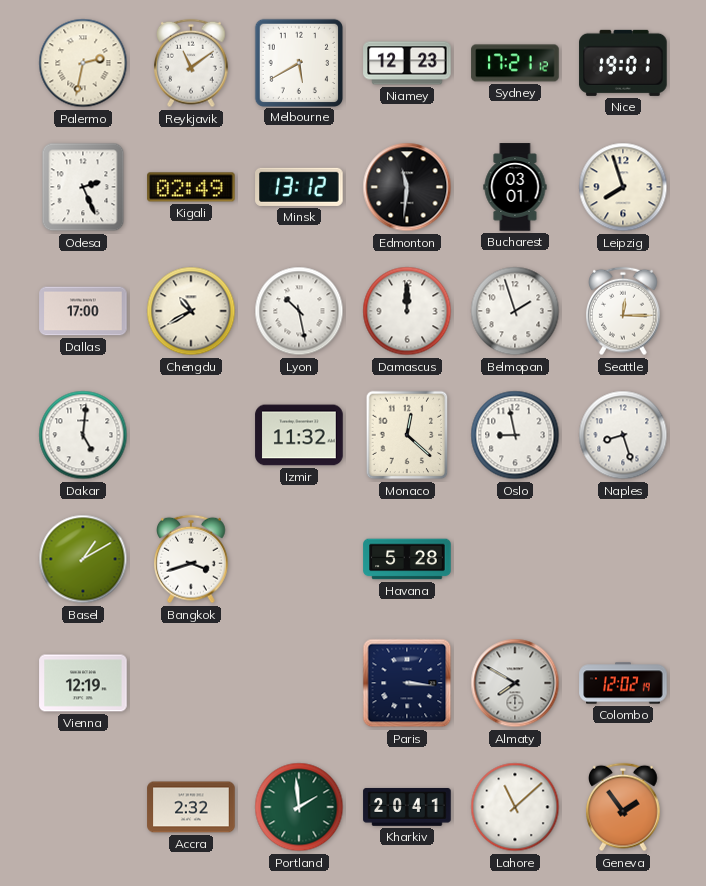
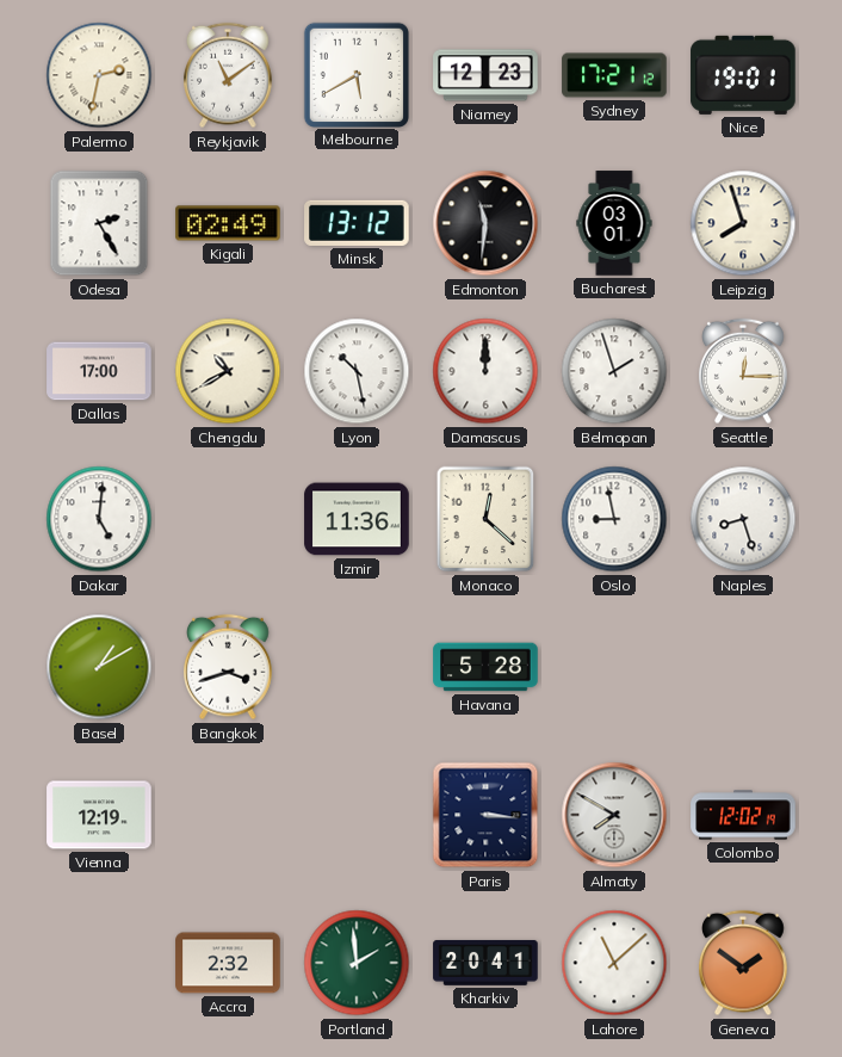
Odesa: 2:26 -> 2:25 (99, 223)
Izmir: 11:32 -> 11:36 (357, 519)
Geneva: 1:54 -> 1:51 (744, 963)
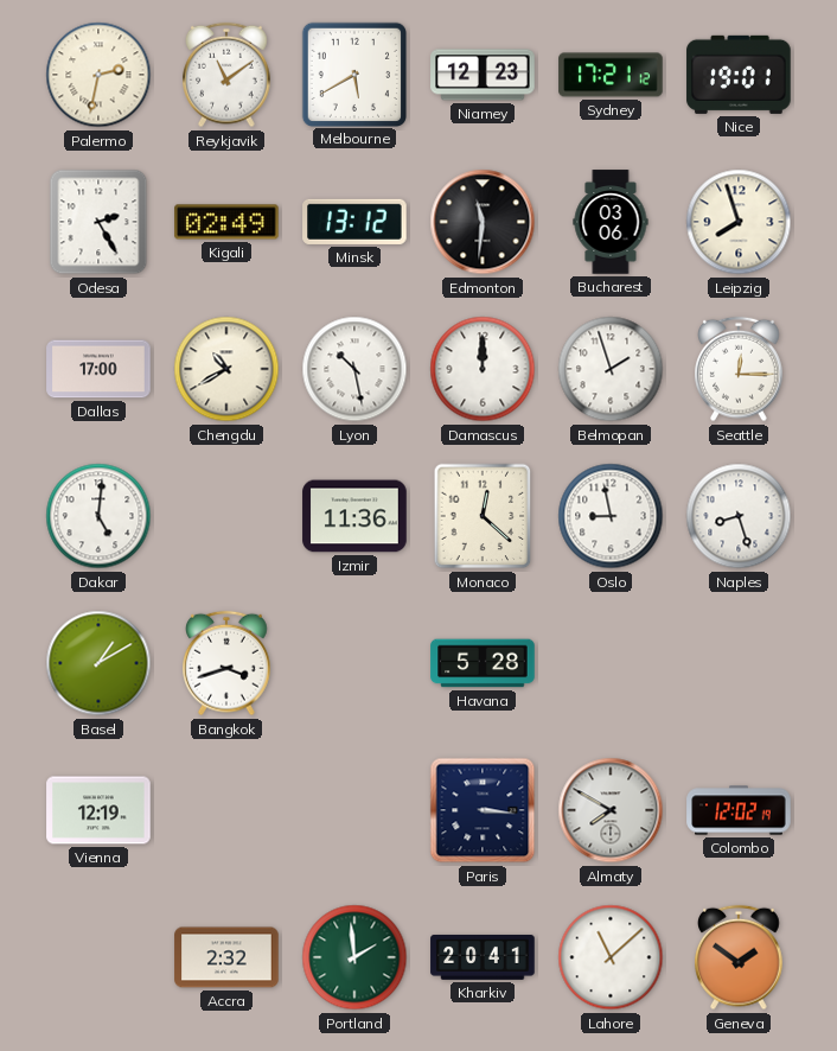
Bucharest: 03:01 -> 03:06 (611, 222)
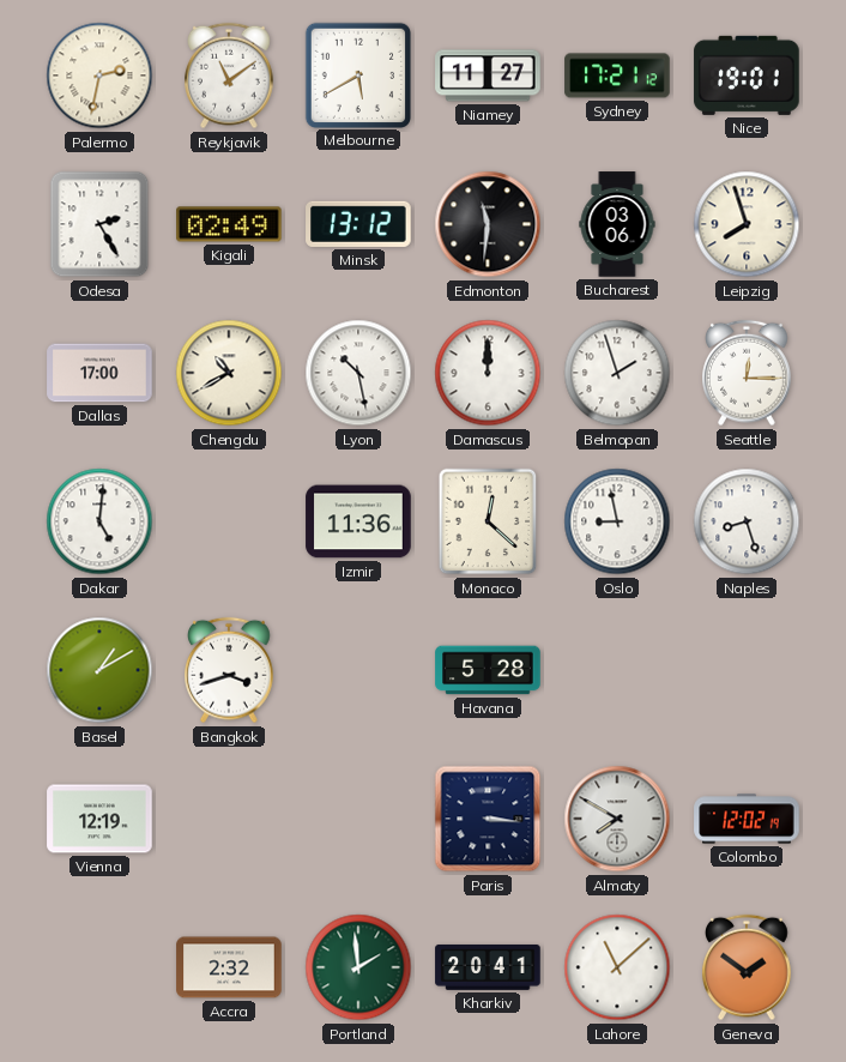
Niamey: 12:23 -> 11:27 (488, 76)
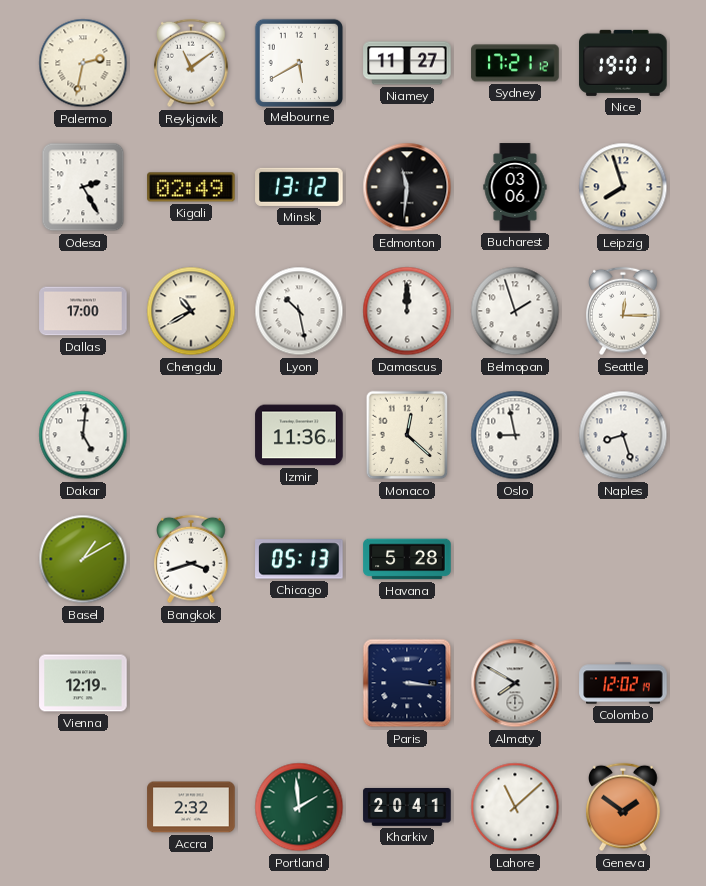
Chicago: none -> 05:13 (299, 559)
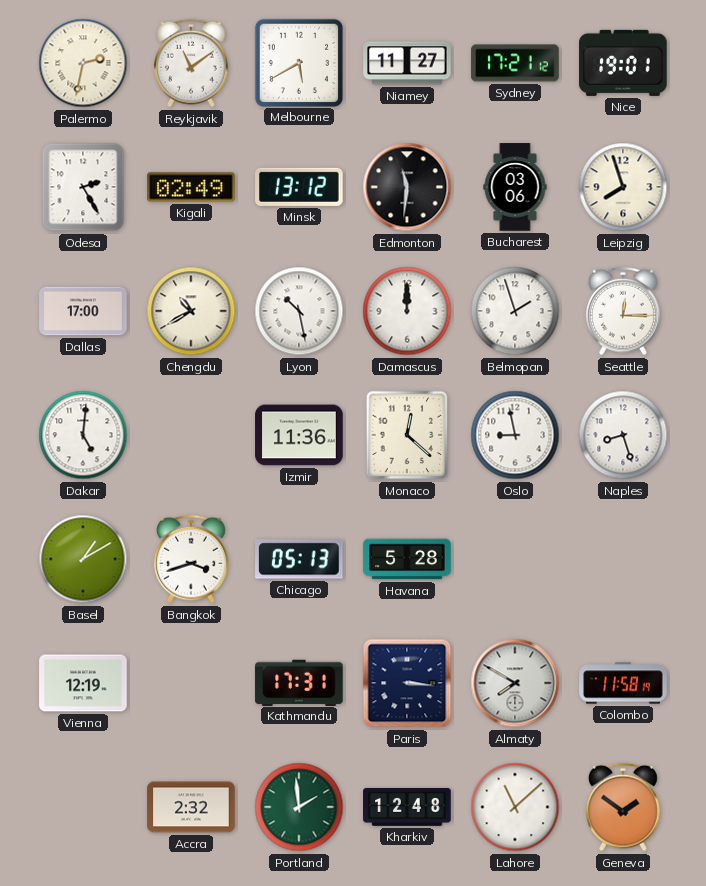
Kathmandu: none -> 17:31 (299, 682)
Colombo: 12:02 -> 11:58 (623, 683)
Kharkiv: 20:41 -> 12:48 (407, 807)
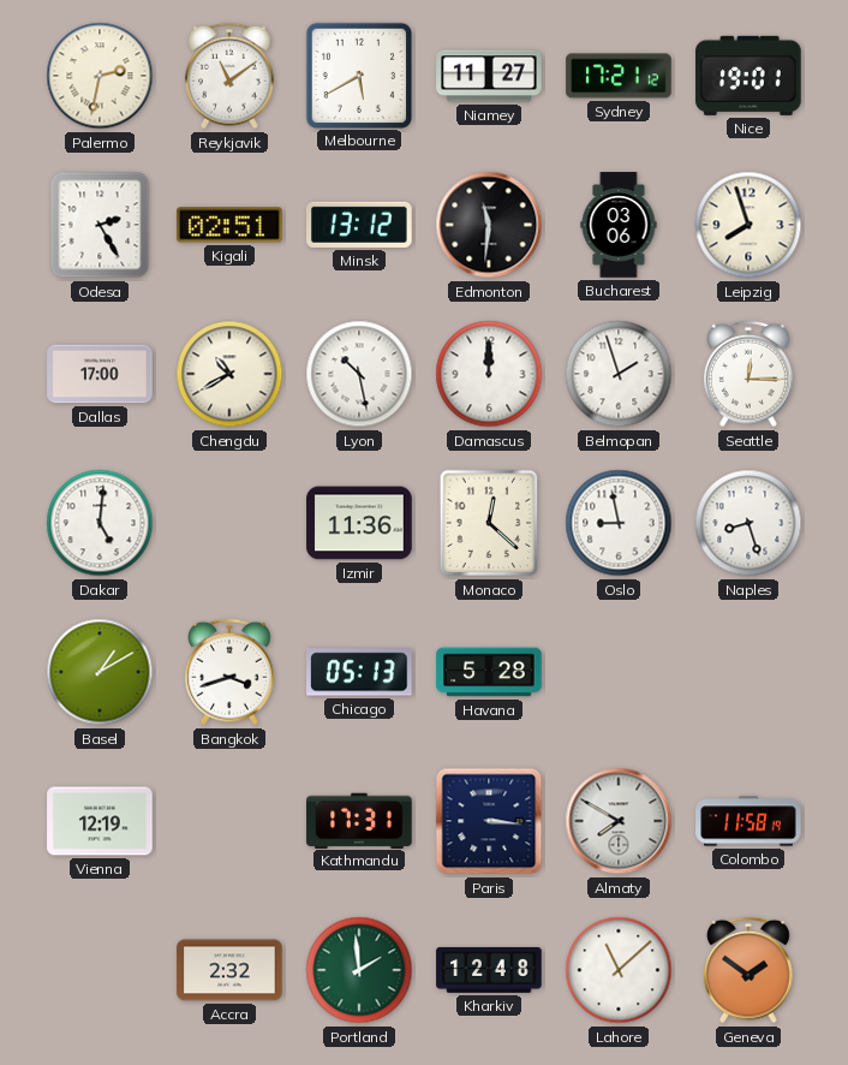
Kigali: 02:49 -> 02:51 (229, 225)
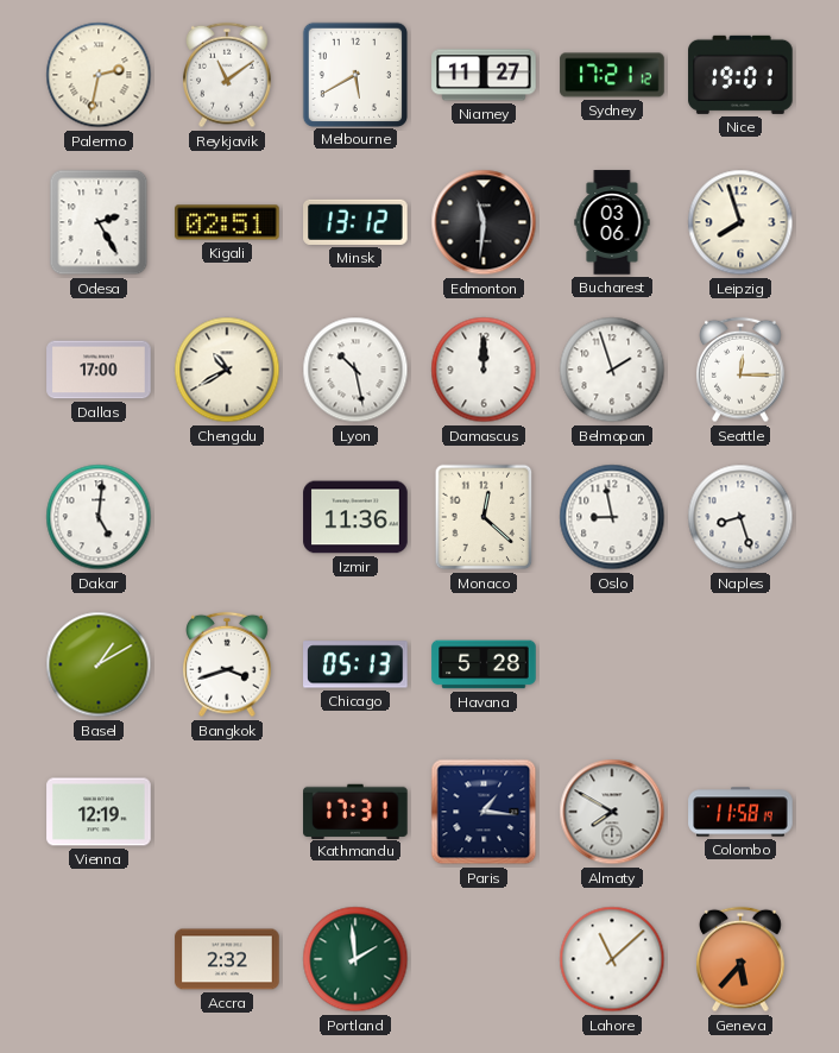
Paris: 3:16 -> 1:16 (484, 812)
Kharkiv: 12:48 -> none (489, 970)
Geneva: 1:51 -> 5:37 (742, 959)
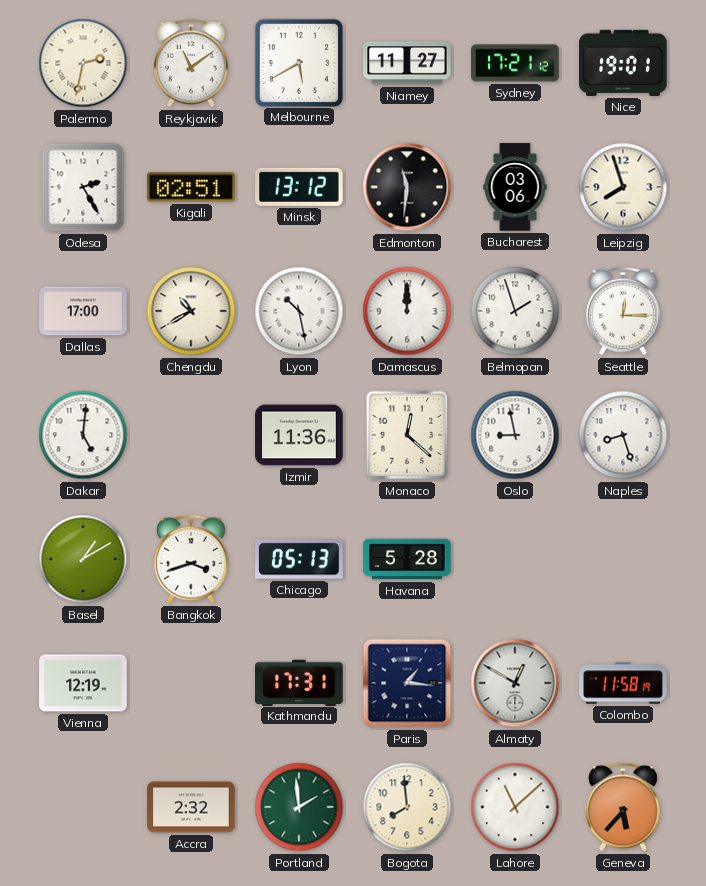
Almaty: 7:50 -> 12:50 (515, 683)
Bogota: none -> 7:59 (407, 807)
